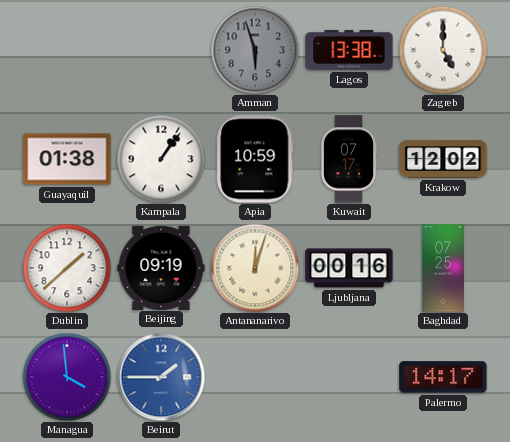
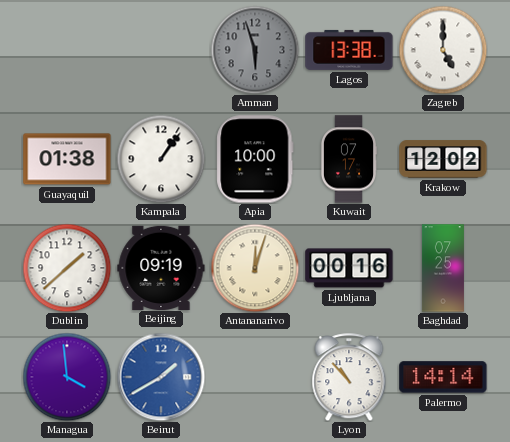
Apia: 10:59 -> 10:00 (255, 159)
Beirut: 1:45 -> 1:40 (161, 377)
Lyon: none -> 10:53 (349, 377)
Palermo: 14:17 -> 14:14 (443, 377)
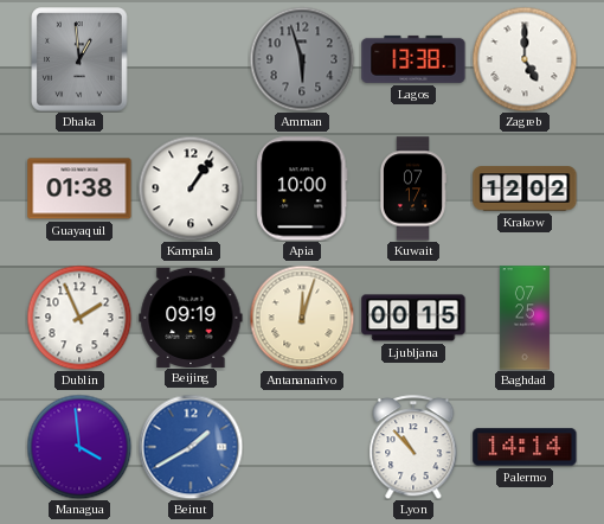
Dhaka: none -> 12:59 (79, 59)
Dublin: 1:38 -> 1:56 (79, 318)
Ljubljana: 00:16 -> 00:15 (413, 318)
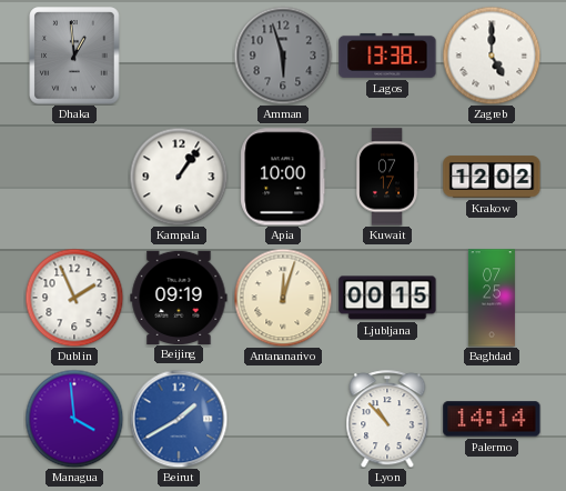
Guayaquil: 01:38 -> none (79, 188)
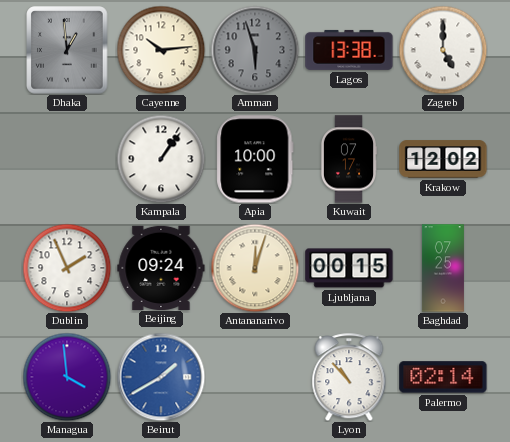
Cayenne: none -> 10:14 (161, 50)
Beijing: 09:19 -> 09:24 (161, 267)
Palermo: 14:14 -> 02:14 (443, 377)
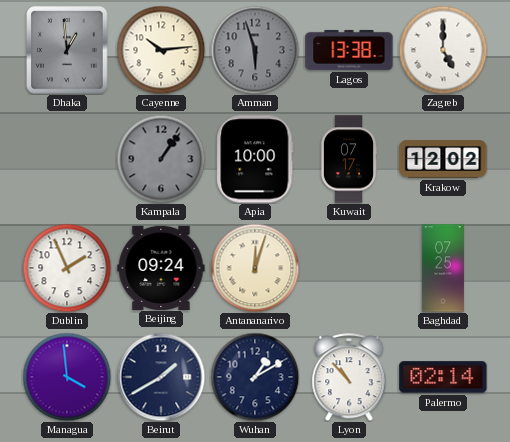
Kampala dial: white -> grey (161, 159)
Ljubljana: 00:15 -> none (349, 268)
Beirut dial: blue -> navy (161, 377)
Wuhan: none -> 1:10 (255, 377)
